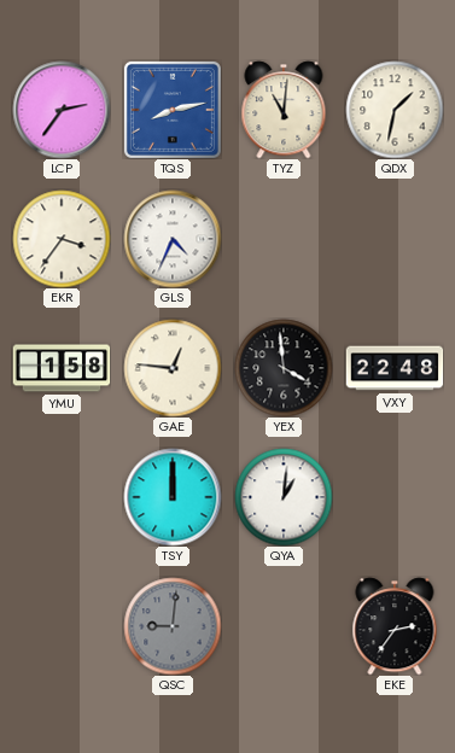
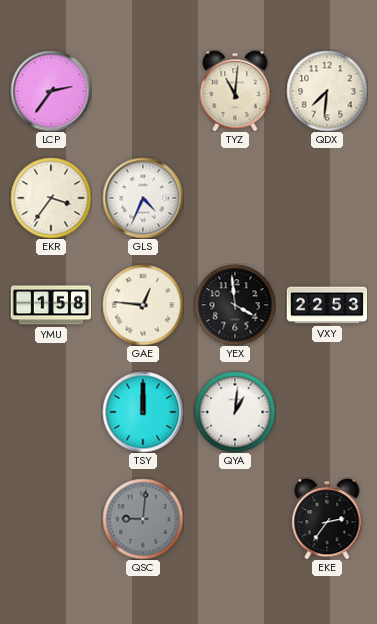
TQS: 8:13 -> none (173, 110)
QDX: 1:32 -> 7:31 (327, 91)
VXY: 22:48 -> 22:53 (327, 305)
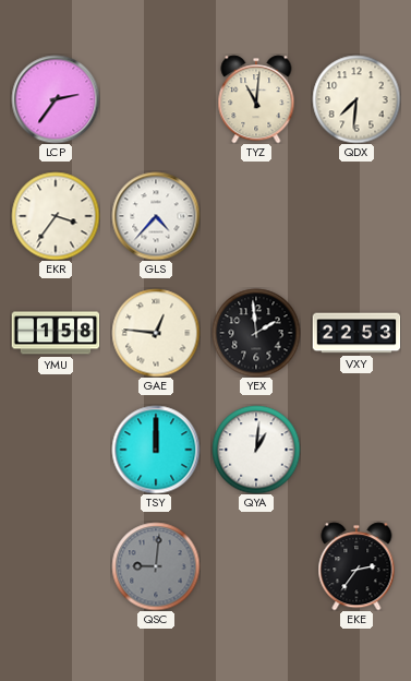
GLS: 4:34 -> 4:37 (156, 216)
YEX: 3:59 -> 1:59 (256, 333)
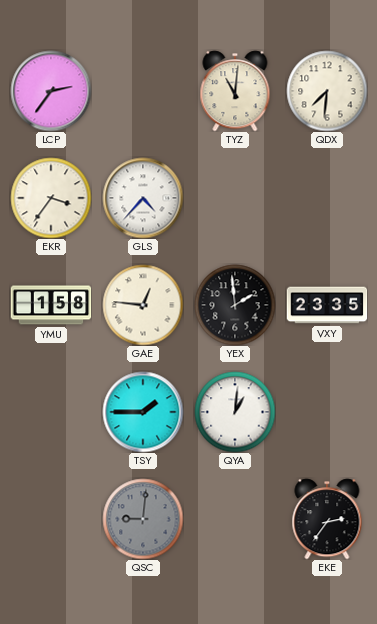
VXY: 22:53 -> 23:35 (327, 305)
TSY: 12:00 -> 1:45 (143, 412)
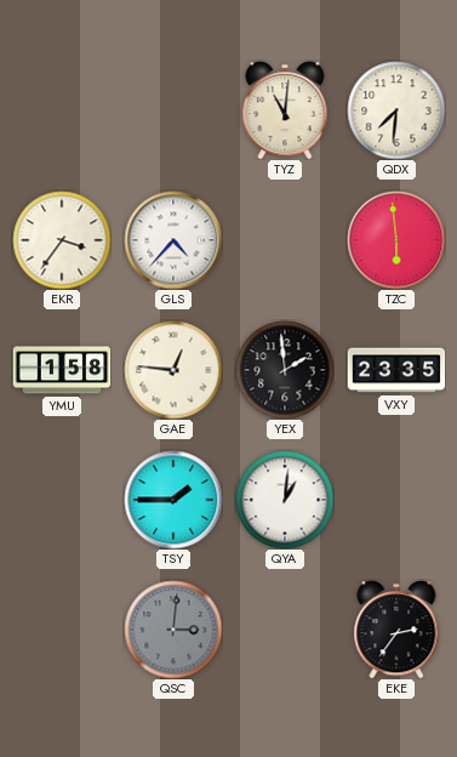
LCP: 2:36 -> none (51, 91)
TZC: none -> 5:59 (396, 240)
QSC: 9:01 -> 3:01 (173, 630)
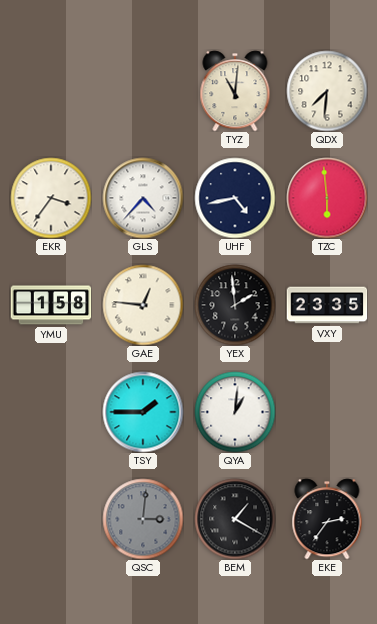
UHF: none -> 4:43 (235, 198)
BEM: none -> 1:20 (235, 519)
